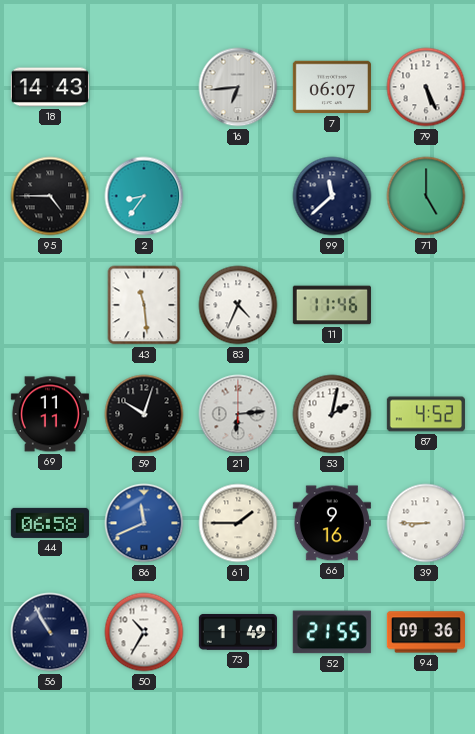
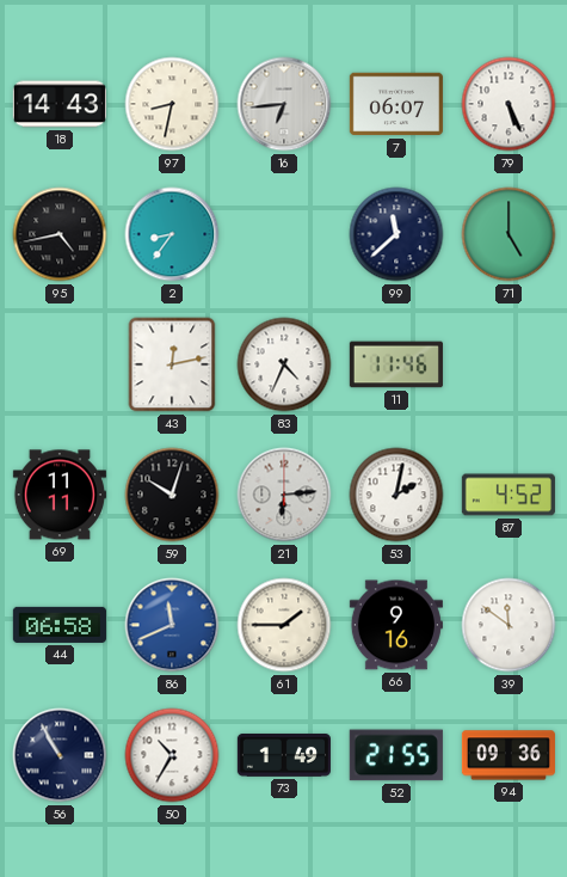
97: none -> 8:32 (172, 104)
95: 4:45 -> 4:43 (60, 234)
43: 11:29 -> 12:13 (172, 364)
39: 8:45 -> 11:51 (509, 625)
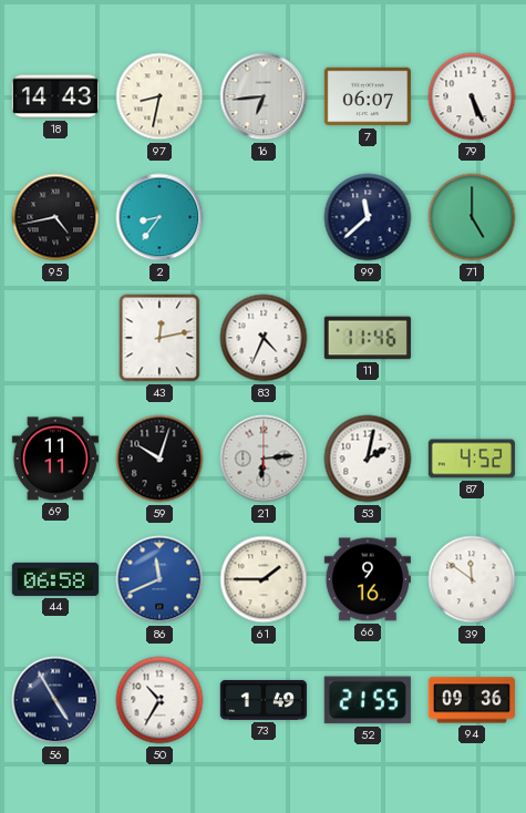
56: 10:55 -> 4:55 (55, 700)
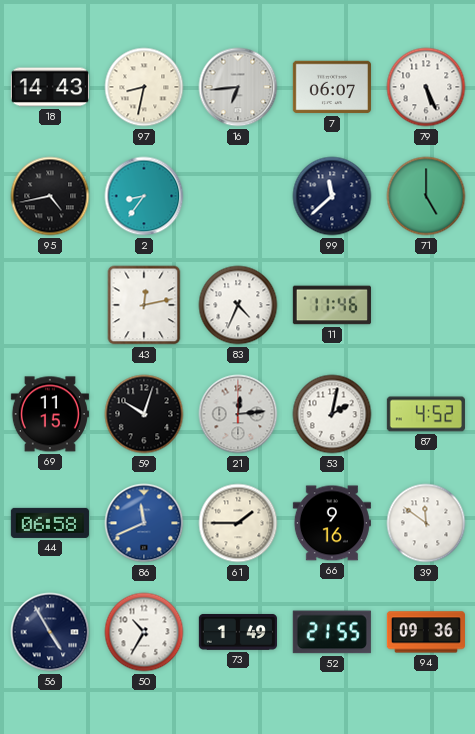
69: 11:11 -> 11:15 (50, 414)
21: 6:14 -> 12:14 (238, 414)
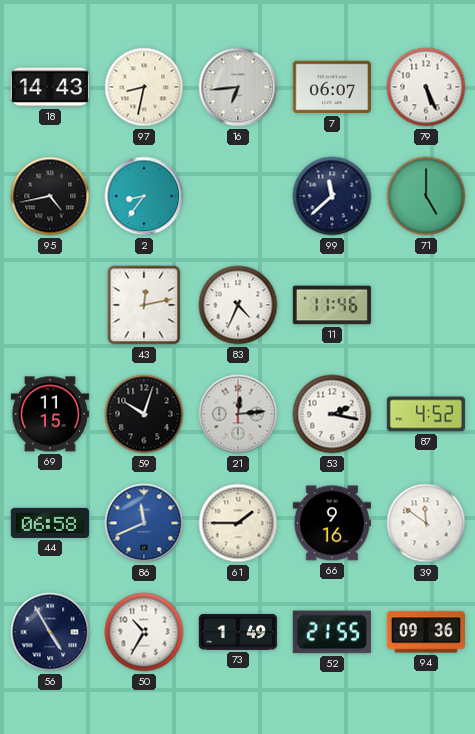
53: 2:02 -> 2:17 (332, 414)
